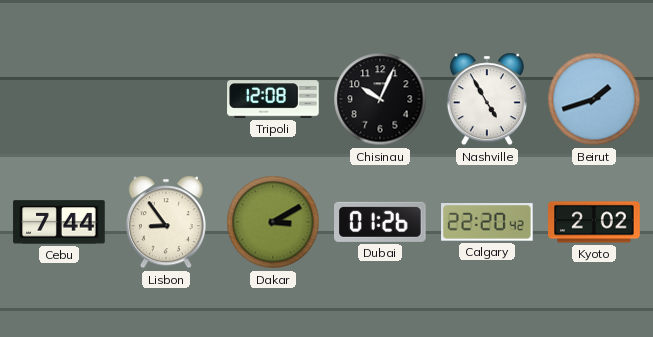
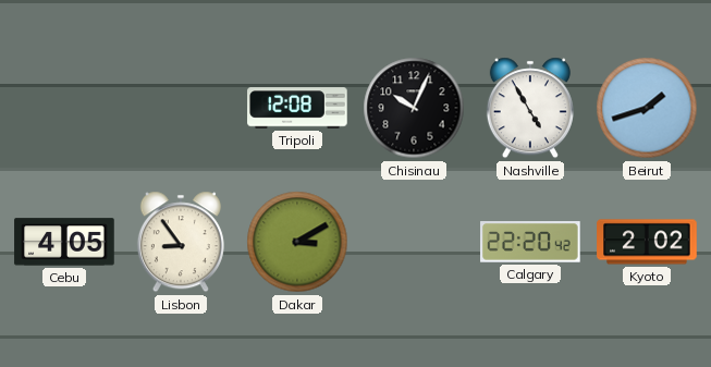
Cebu: 7:44 -> 4:05 (64, 242)
Dubai: 01:26 -> none (381, 222)
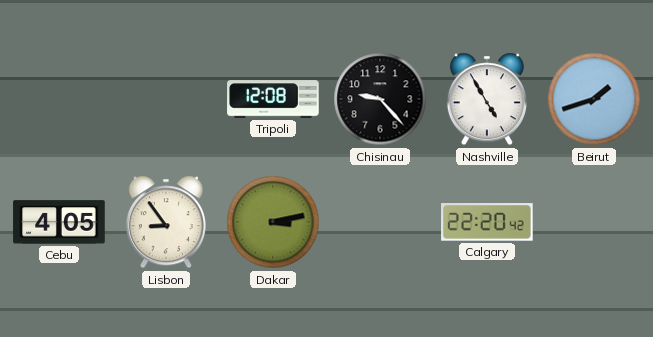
Chisinau: 10:04 -> 9:23 (380, 99)
Dakar: 3:10 -> 3:13 (273, 222)
Kyoto: 2:02 -> none (647, 242)
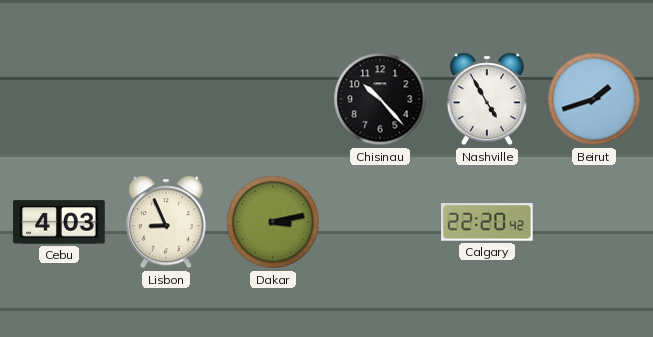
Tripoli: 12:08 -> none (273, 99)
Chisinau: 9:23 -> 10:23 (380, 99)
Cebu: 4:05 -> 4:03 (59, 222)
Lisbon: 8:54 -> 8:56 (166, 222)
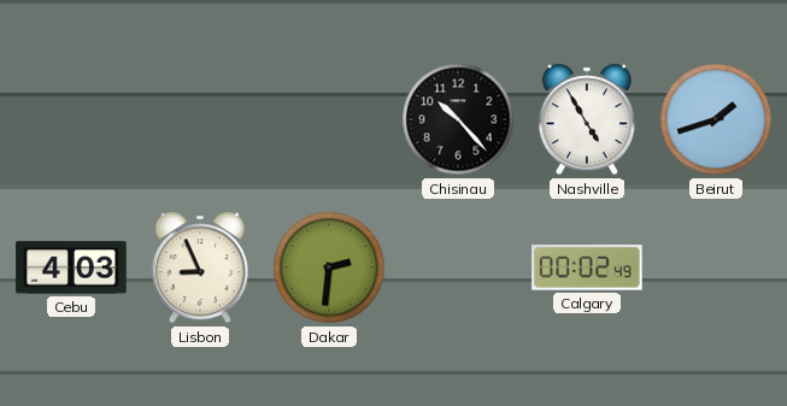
Dakar: 3:13 -> 2:31 (329, 267)
Calgary: 22:20 -> 00:02 (587, 267)
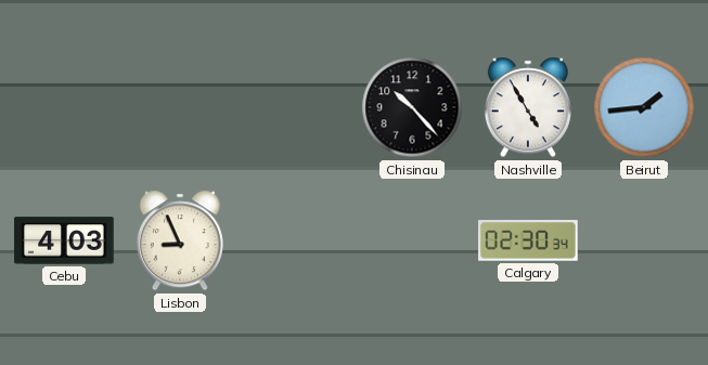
Beirut: 1:42 -> 1:44 (644, 107)
Dakar: 2:31 -> none (329, 267)
Calgary: 00:02 -> 02:30 (528, 240)
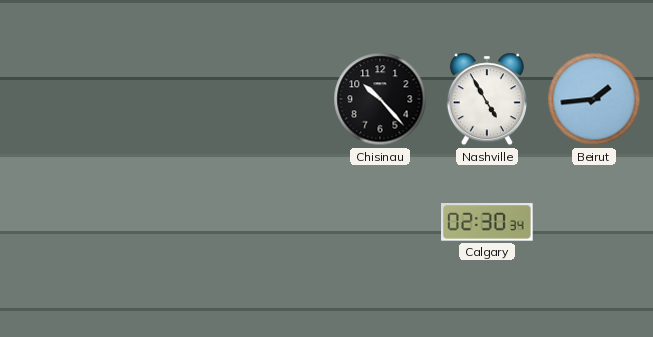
Cebu: 4:03 -> none (64, 240)
Lisbon: 8:56 -> none (180, 240)
